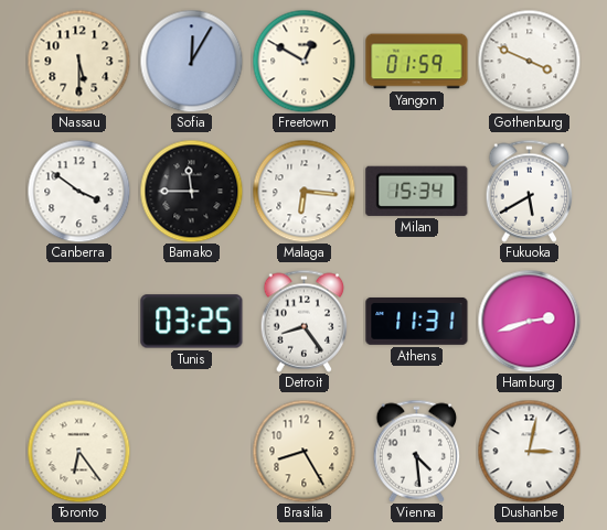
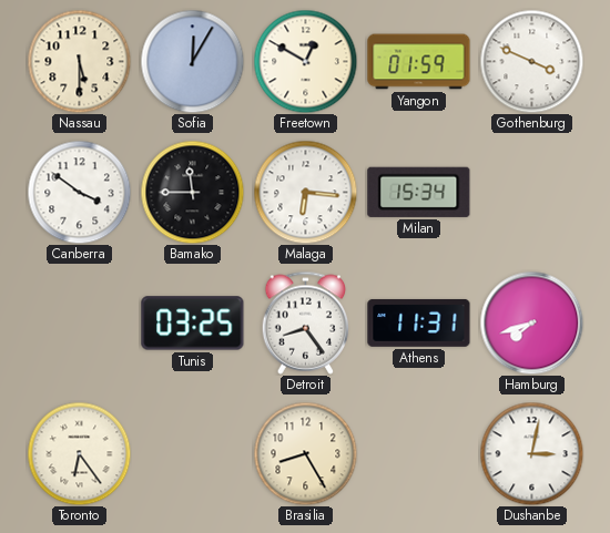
Fukuoka: 5:40 -> none (530, 191)
Hamburg: 2:42 -> 7:42 (531, 322)
Vienna: 4:29 -> none (417, 451)
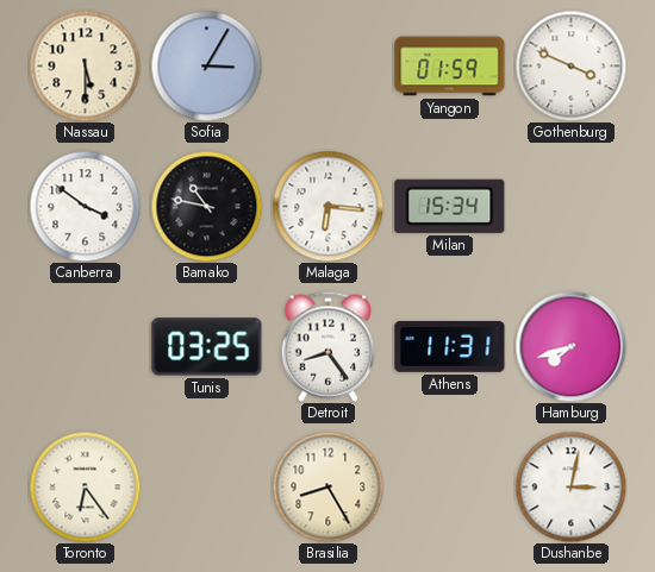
Sofia: 12:05 -> 3:05 (206, 65)
Freetown: 12:50 -> none (305, 61)
Bamako: 11:45 -> 10:47 (206, 206)
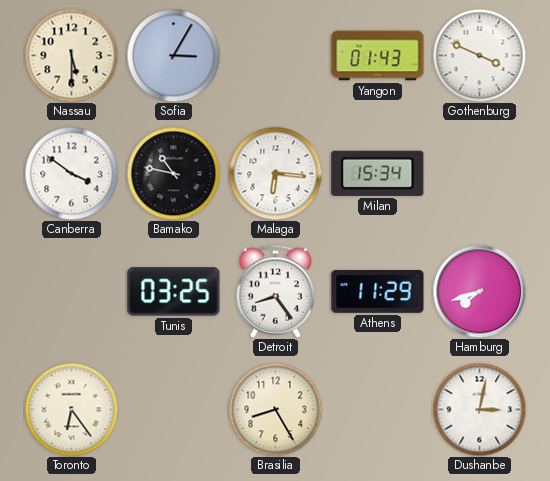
Yangon: 01:59 -> 01:43 (378, 56)
Athens: 11:31 -> 11:29 (378, 291)
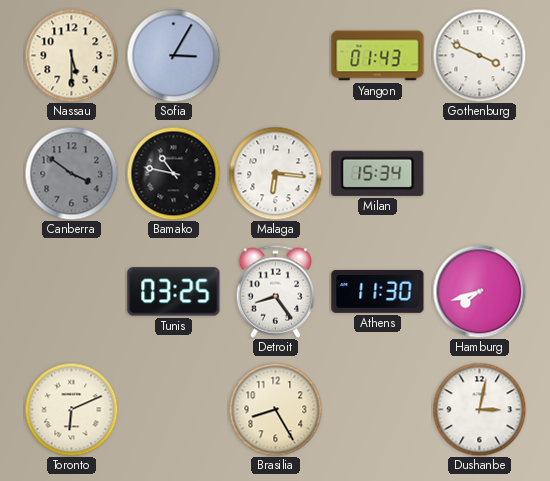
Canberra dial: white -> grey (71, 173)
Athens: 11:29 -> 11:30 (378, 291)
Toronto: 6:24 -> 6:11 (71, 409)
